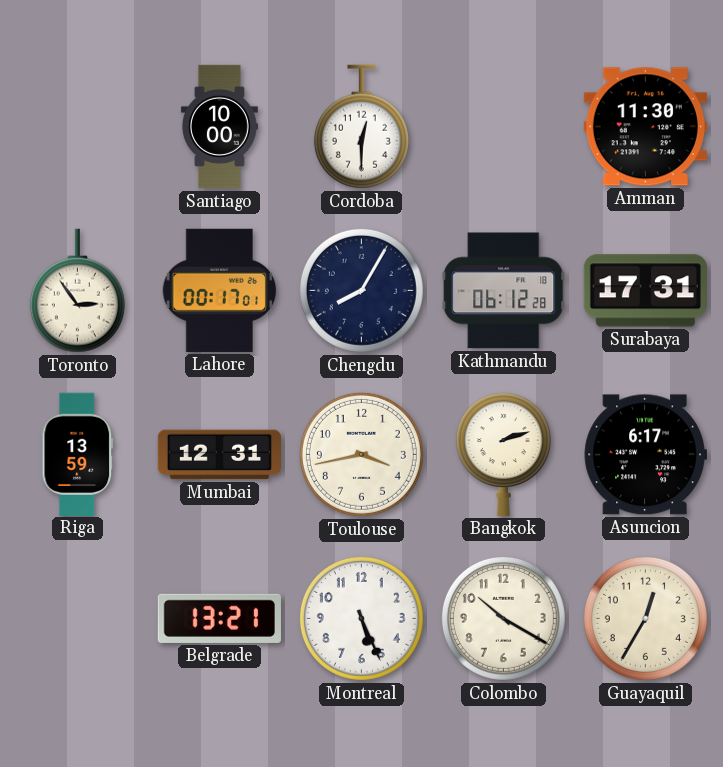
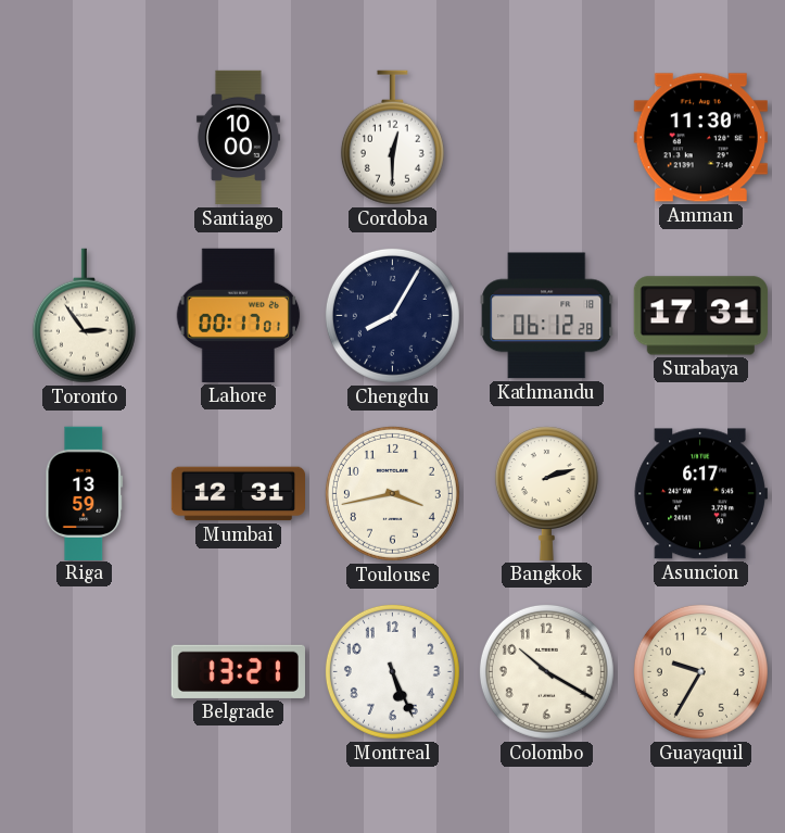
Guayaquil: 12:35 -> 9:35 (700, 671)
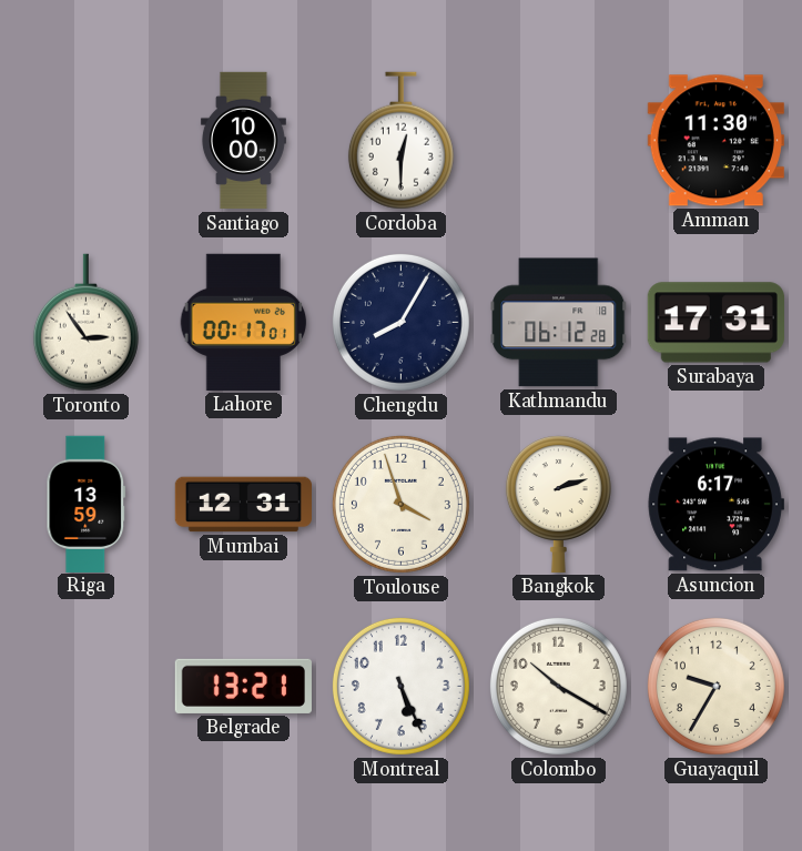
Toulouse: 3:43 -> 3:57 (400, 504)
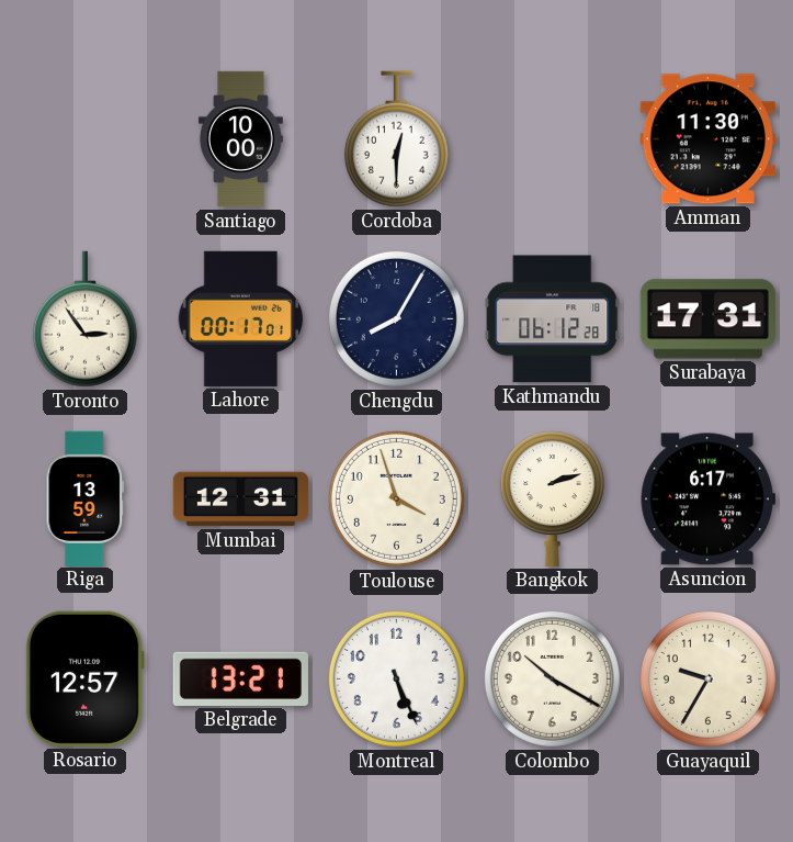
Rosario: none -> 12:57 (84, 678)
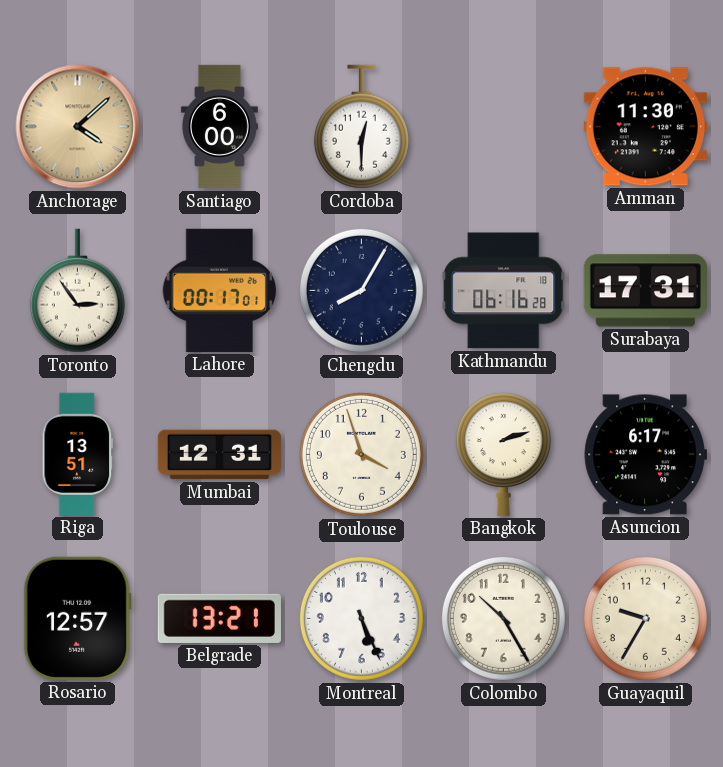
Anchorage: none -> 4:08 (78, 127)
Santiago: 10:00 -> 6:00 (219, 127)
Kathmandu: 06:12 -> 06:16 (504, 291)
Riga: 13:59 -> 13:51 (78, 454)
Colombo: 10:20 -> 10:25 (503, 618)
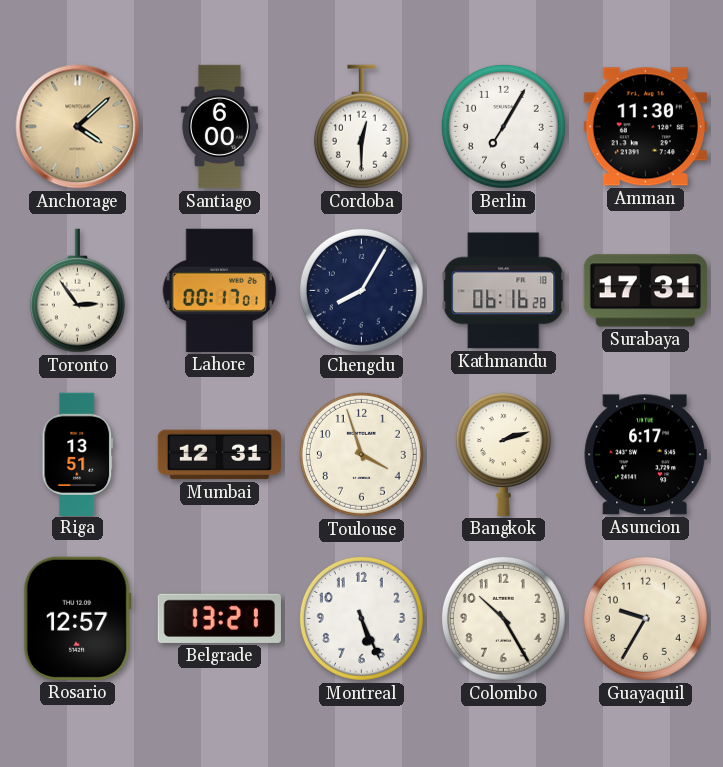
Berlin: none -> 7:05 (503, 126)
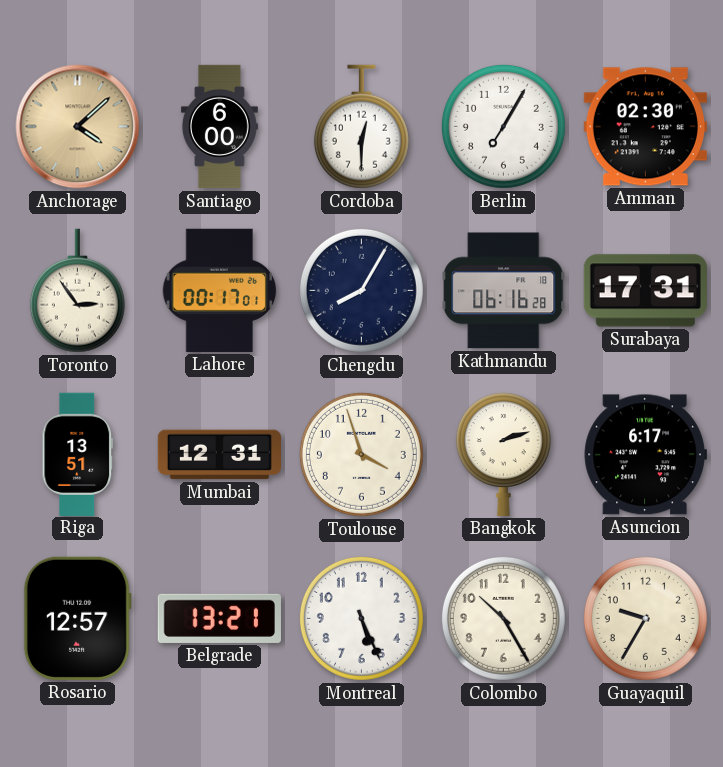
Amman: 11:30 -> 02:30 (645, 127)
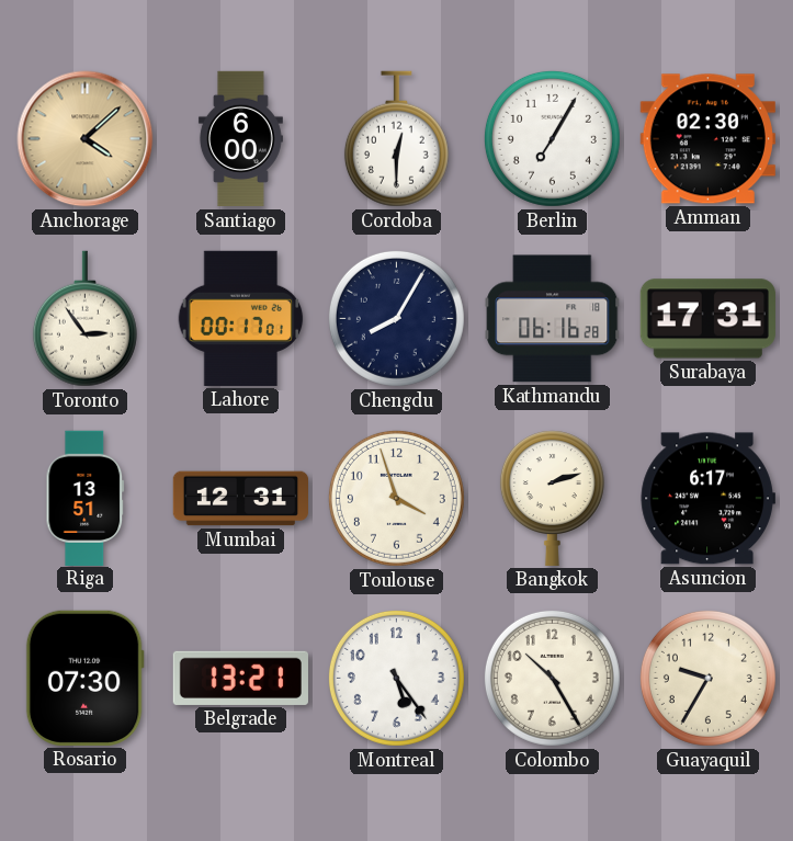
Rosario: 12:57 -> 07:30 (84, 678)
Montreal: 5:26 -> 5:24 (396, 678)
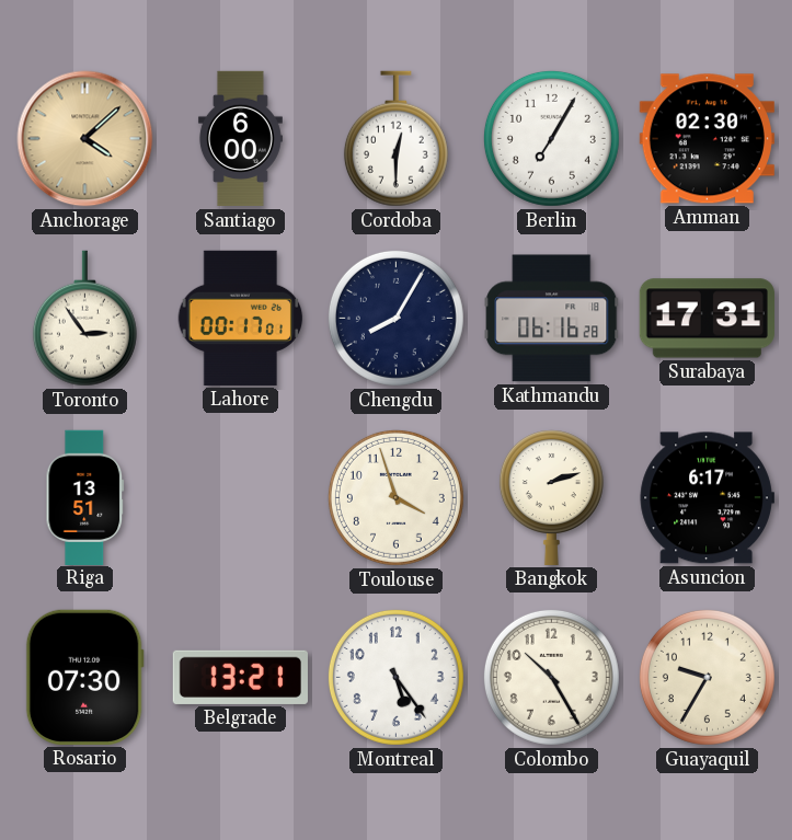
Mumbai: 12:31 -> none (240, 499)
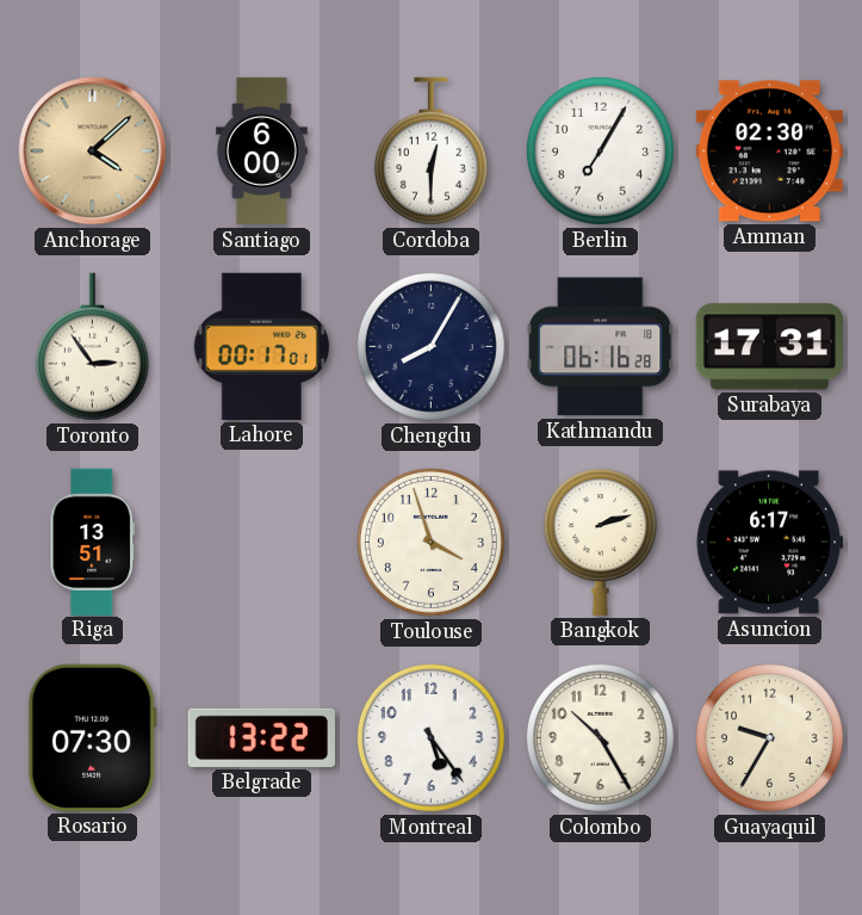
Belgrade: 13:21 -> 13:22 (261, 737)
